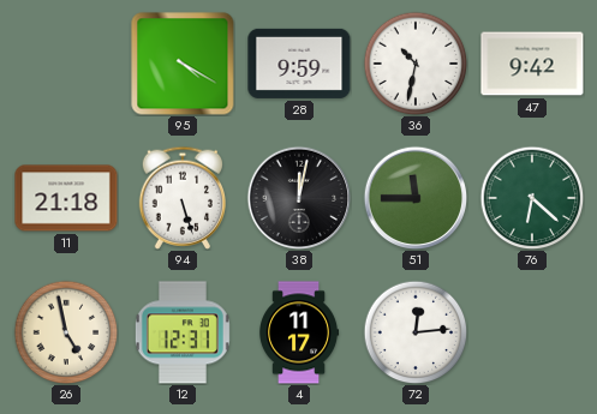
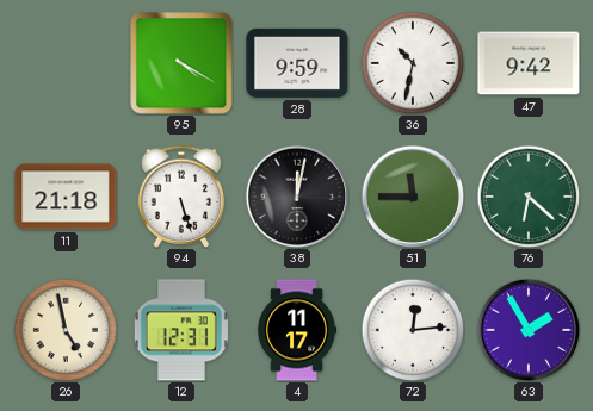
63: none -> 1:55 (529, 330)
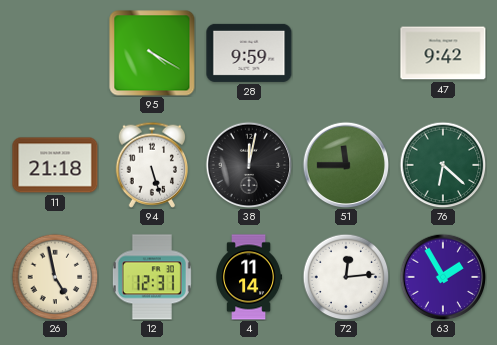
36: 10:32 -> none (413, 63)
4: 11:17 -> 11:14 (250, 277)
